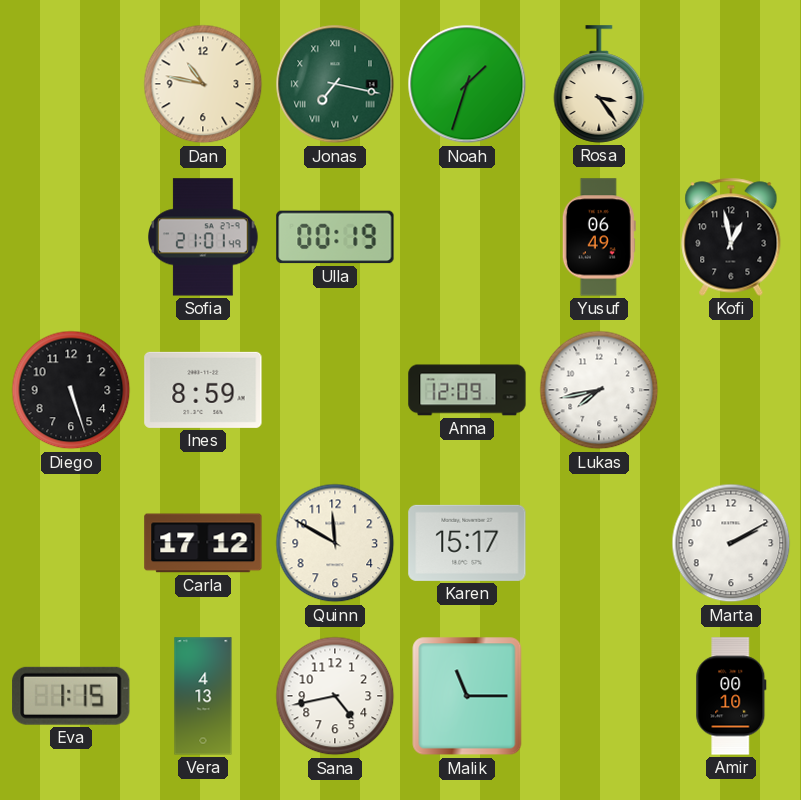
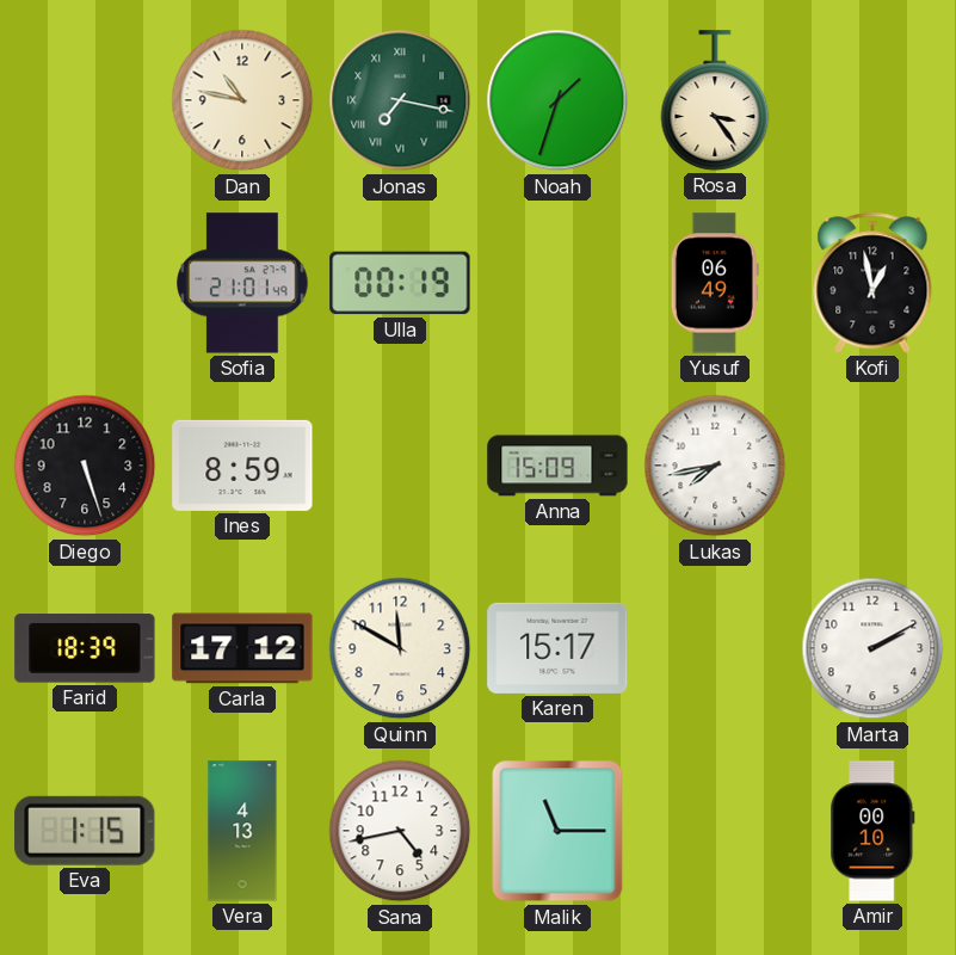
Anna: 12:09 -> 15:09 (557, 466)
Farid: none -> 18:39 (85, 648)
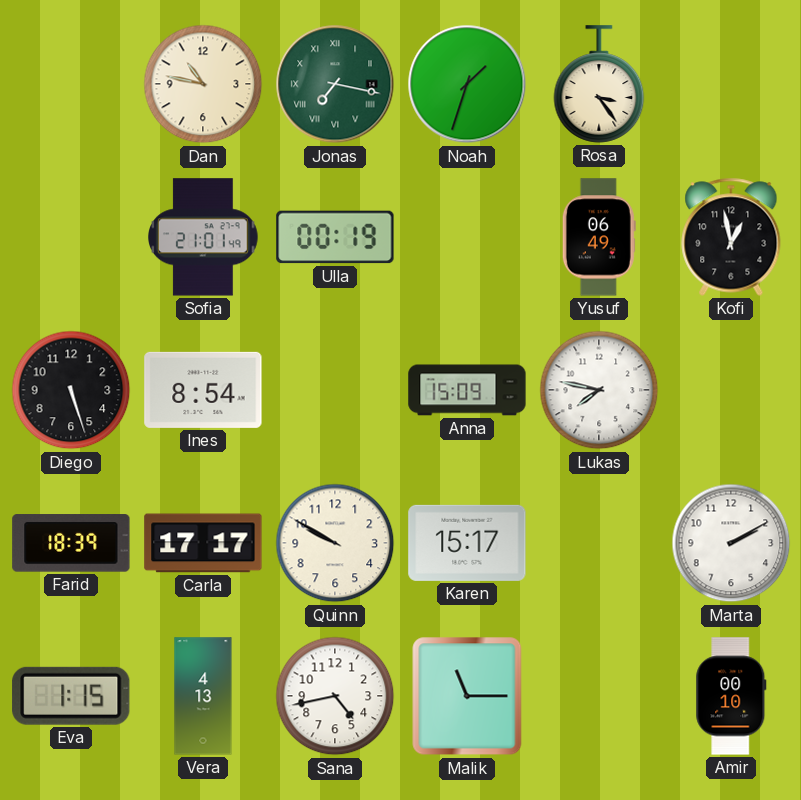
Ines: 8:59 -> 8:54 (203, 390)
Lukas: 7:43 -> 7:47 (599, 390)
Carla: 17:12 -> 17:17 (203, 543)
Quinn: 11:50 -> 9:50 (335, 543)
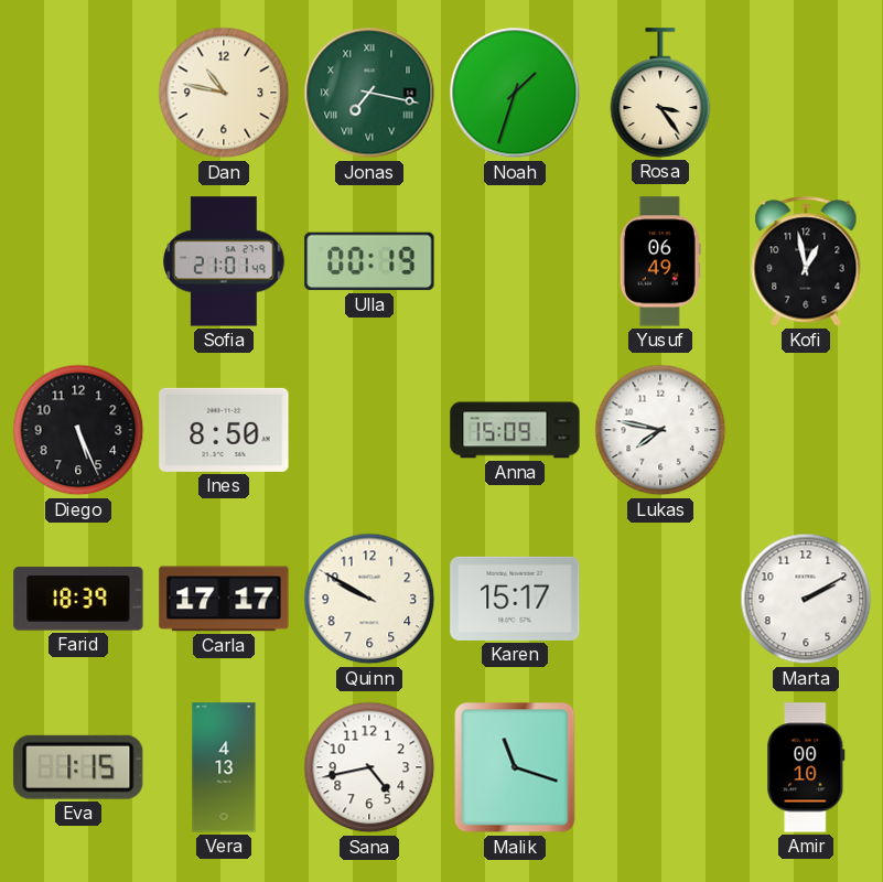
Diego: 5:27 -> 5:26 (78, 430)
Ines: 8:54 -> 8:50 (224, 430)
Malik: 11:15 -> 11:18 (515, 767)
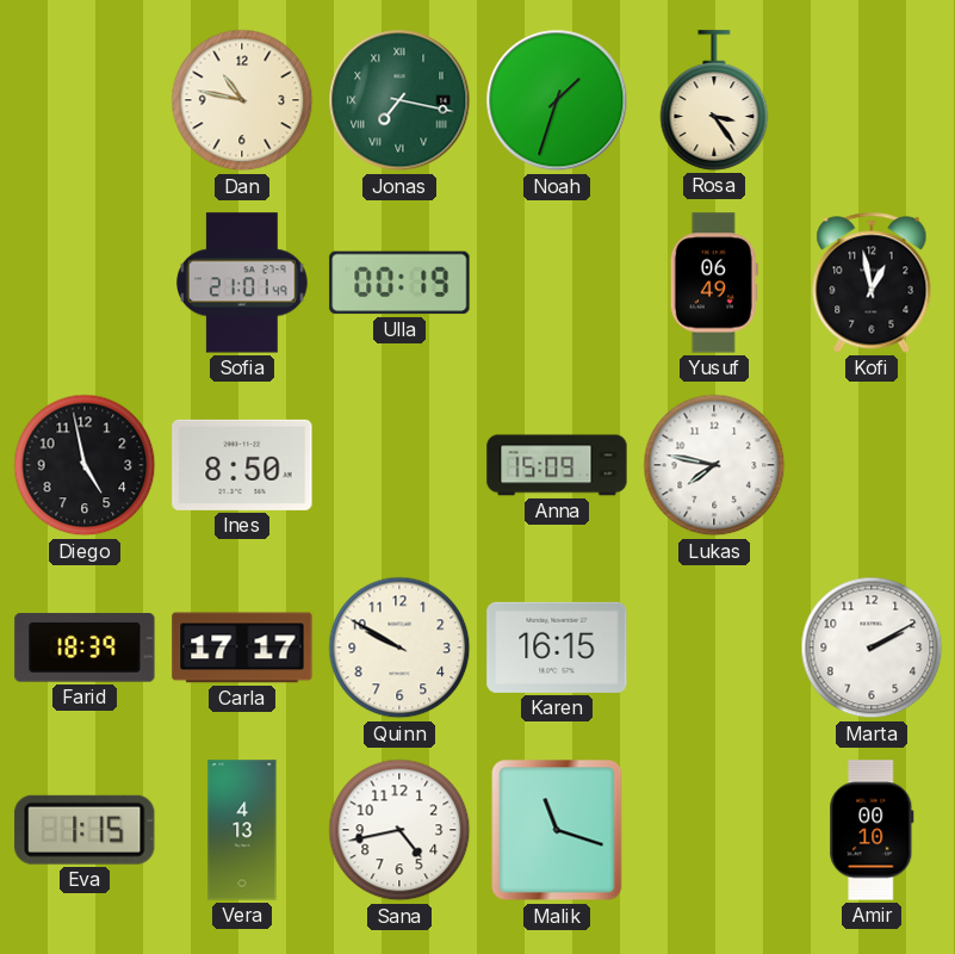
Diego: 5:26 -> 4:58 (85, 465)
Karen: 15:17 -> 16:15 (557, 648)
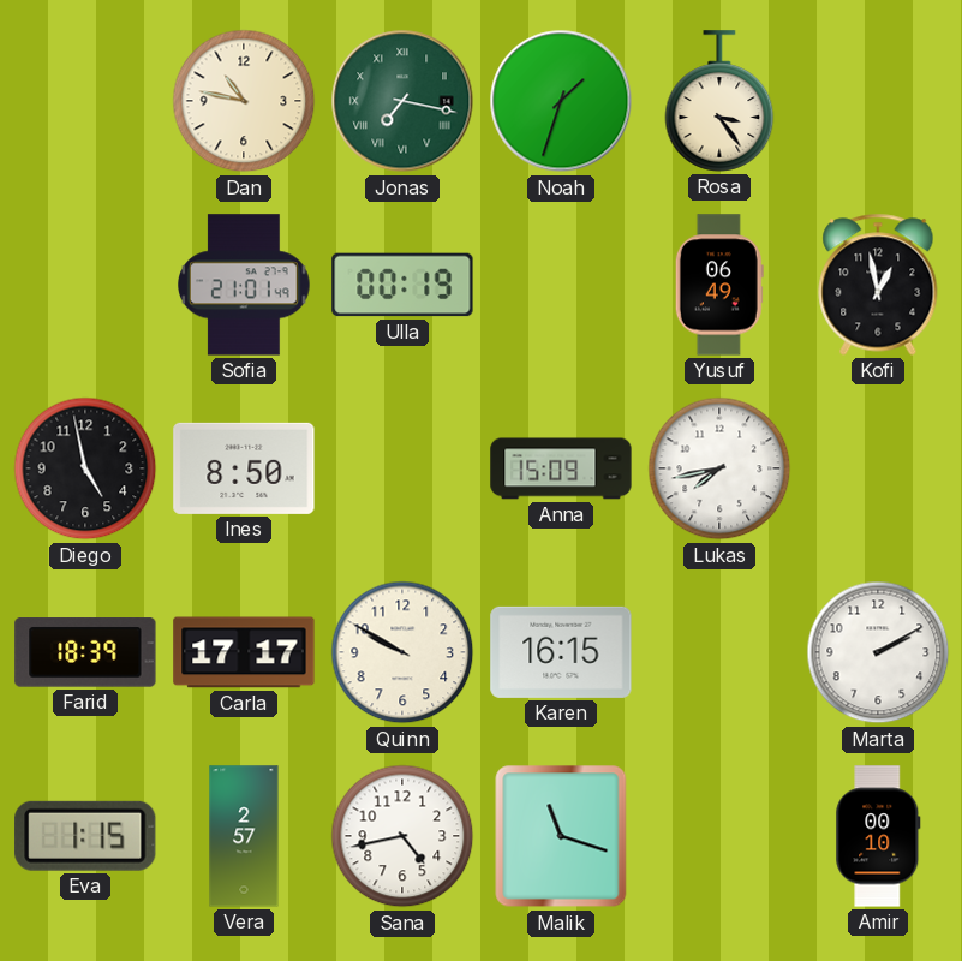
Lukas: 7:47 -> 7:43 (719, 468)
Vera: 4:13 -> 2:57 (244, 836)
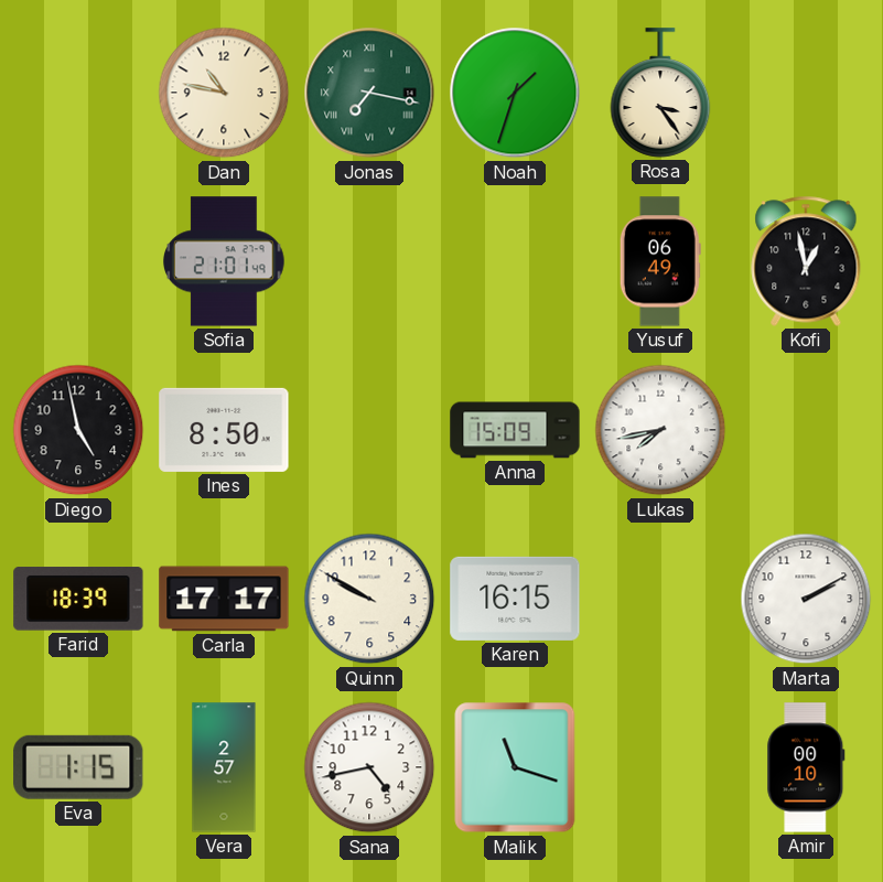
Ulla: 00:19 -> none (402, 285)
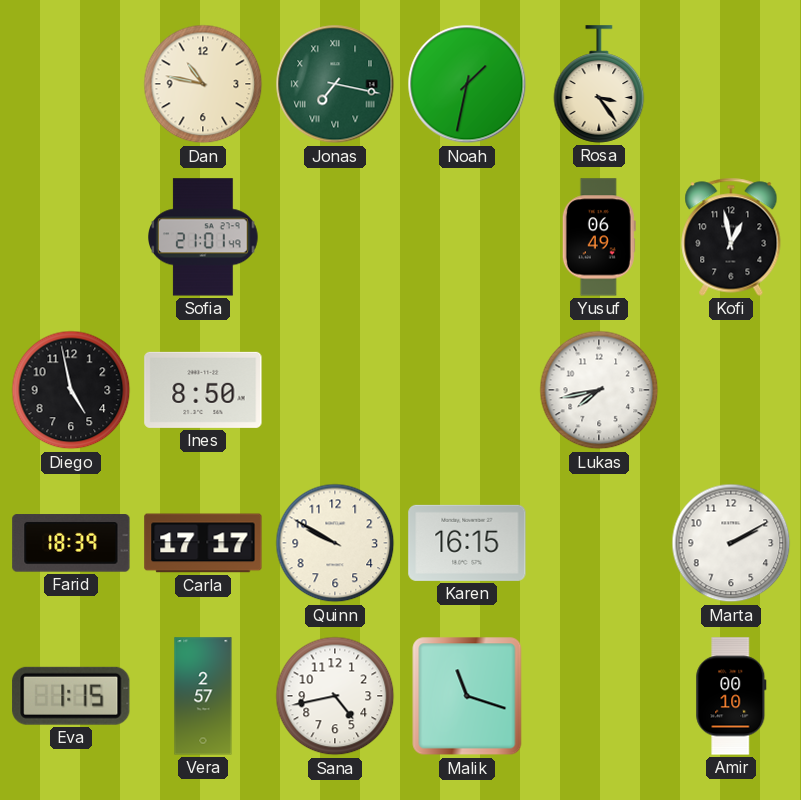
Noah: 1:33 -> 1:32 (467, 84)
Anna: 15:09 -> none (515, 430)
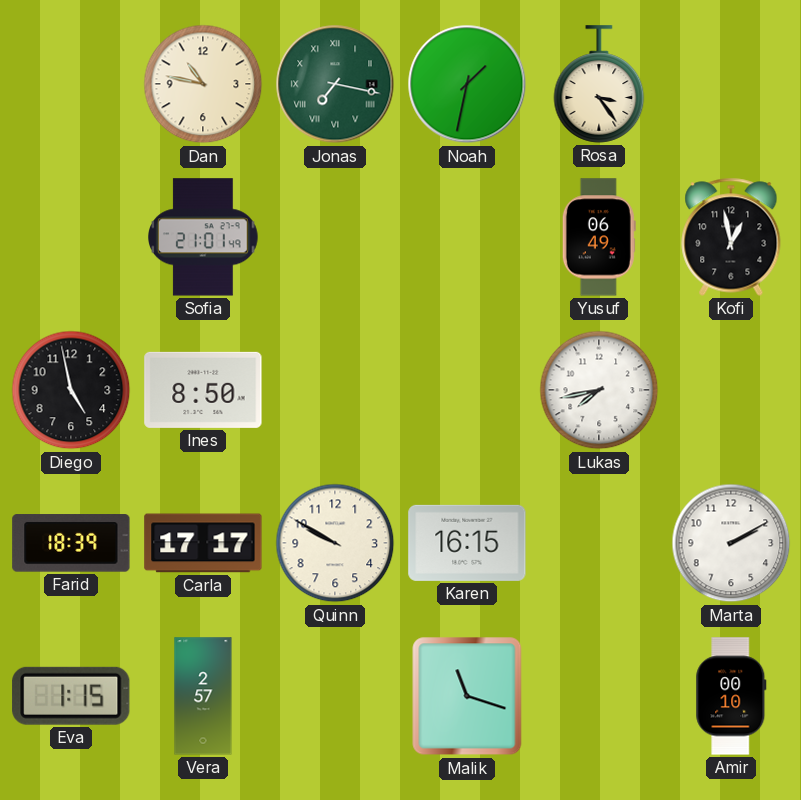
Sana: 4:43 -> none (335, 696)
